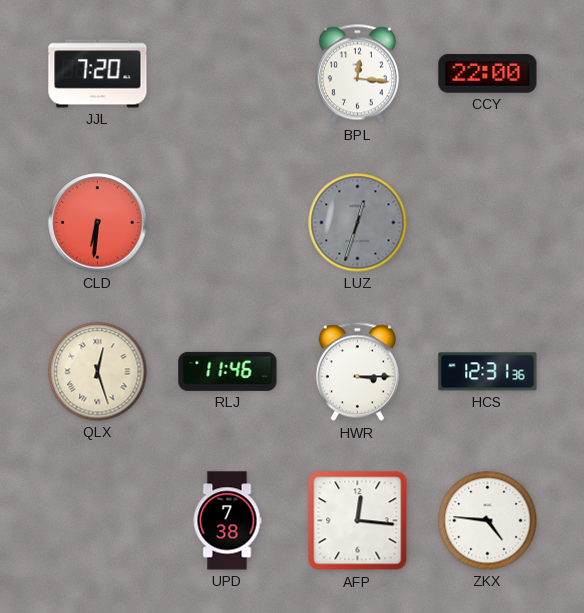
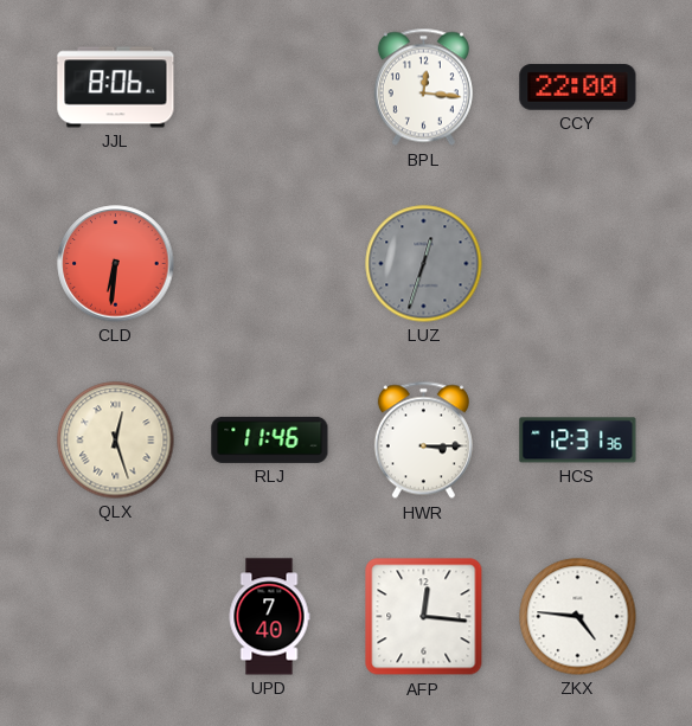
JJL: 7:20 -> 8:06 (116, 88)
UPD: 7:38 -> 7:40 (269, 617)
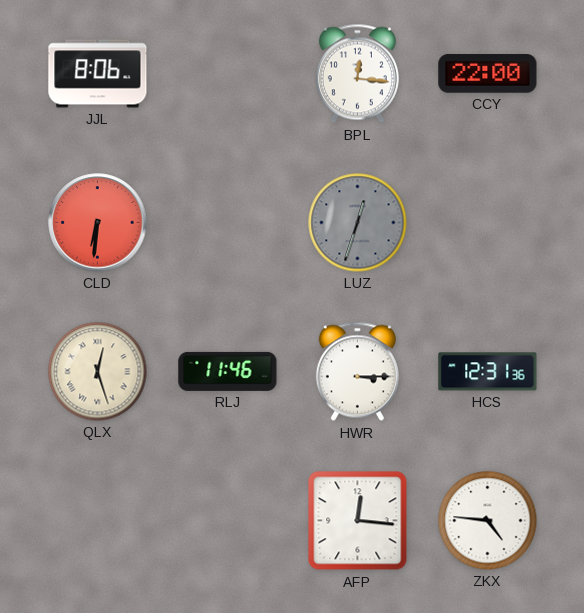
UPD: 7:40 -> none (269, 617)
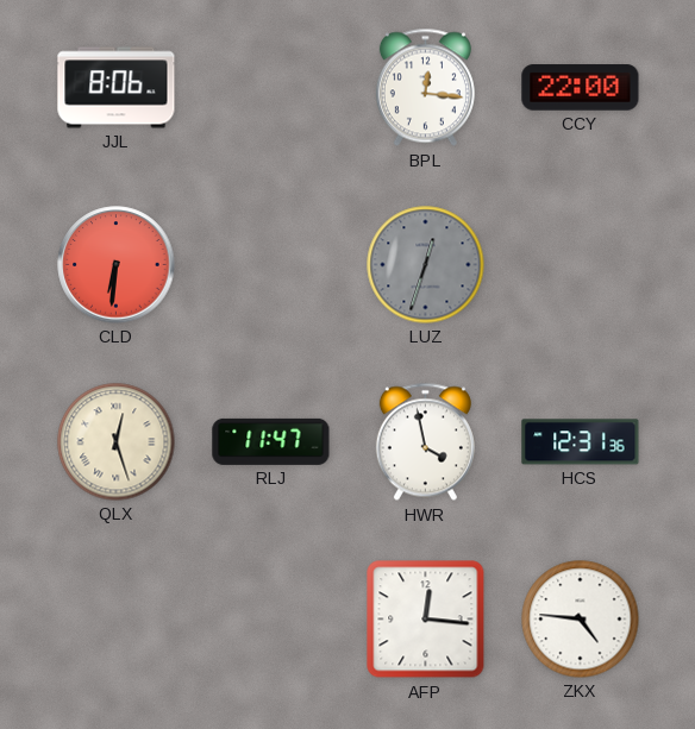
RLJ: 11:46 -> 11:47 (271, 441)
HWR: 3:15 -> 3:58 (425, 442)
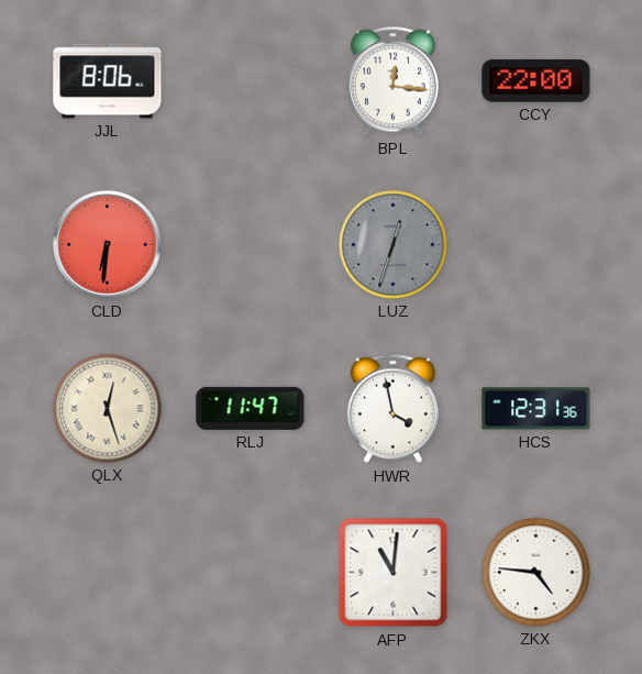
AFP: 12:16 -> 11:01 (394, 573)
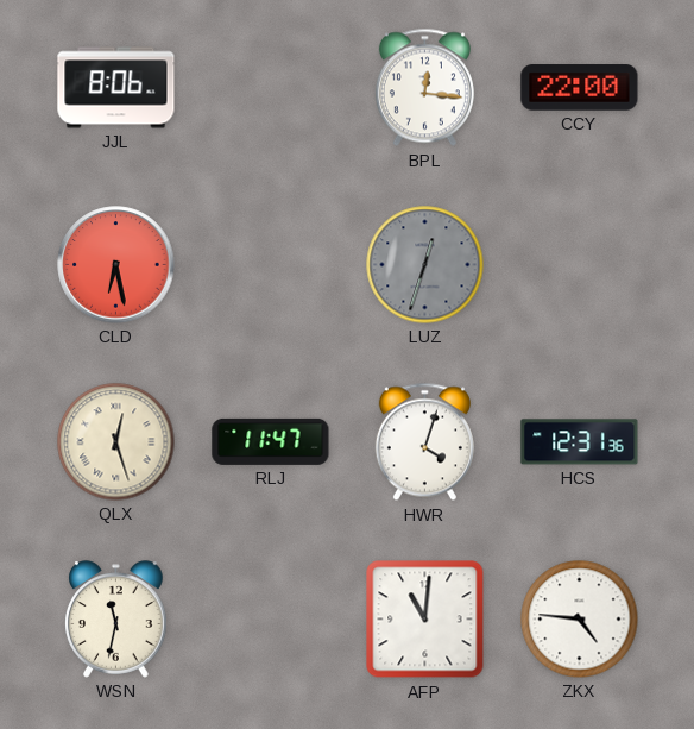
CLD: 6:31 -> 6:28 (116, 265)
HWR: 3:58 -> 4:03 (424, 442)
WSN: none -> 11:32 (116, 620)
